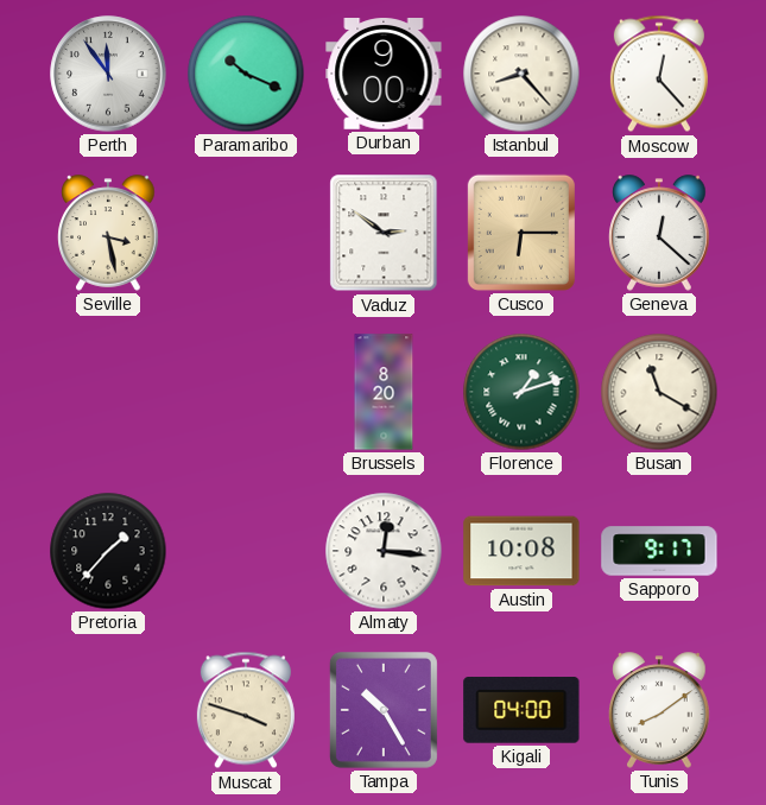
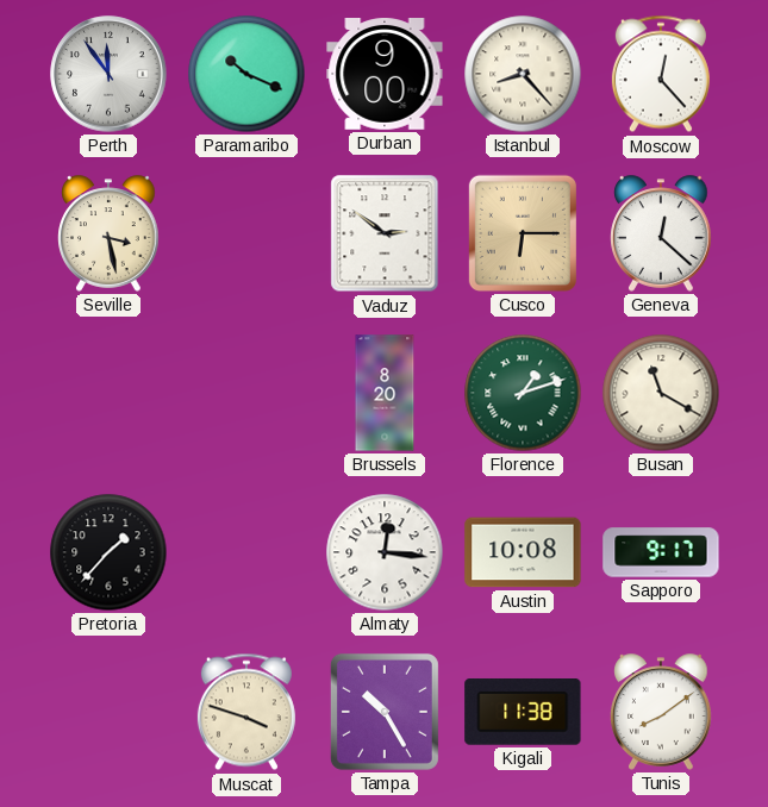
Kigali: 04:00 -> 11:38 (523, 713)
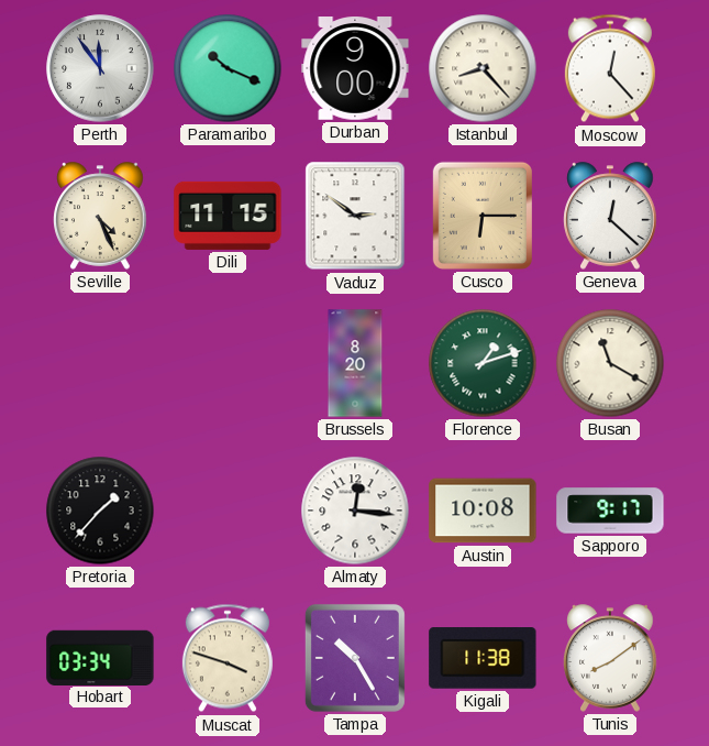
Seville: 3:28 -> 4:26 (100, 216)
Dili: none -> 11:15 (228, 216)
Hobart: none -> 03:34 (100, 657)
